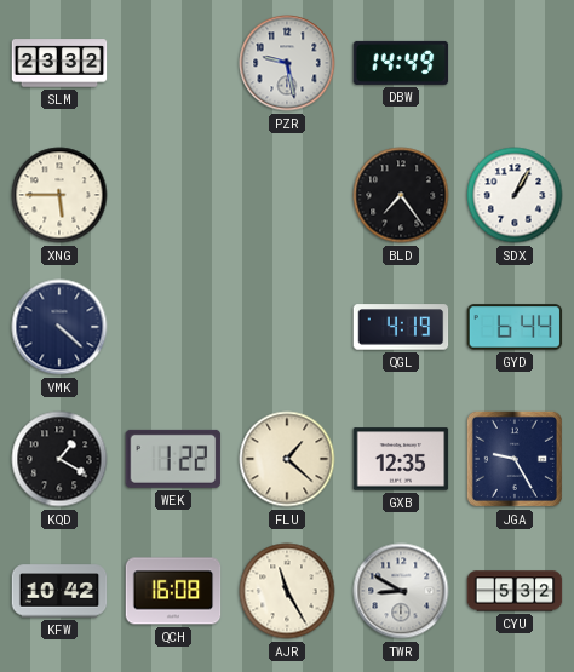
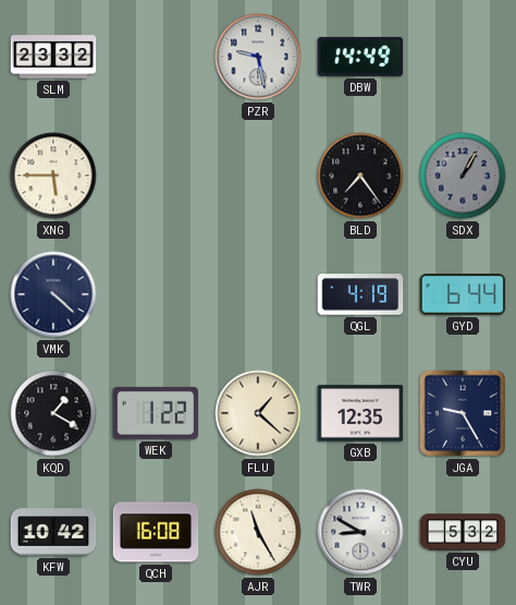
SDX dial: white -> grey (463, 176)
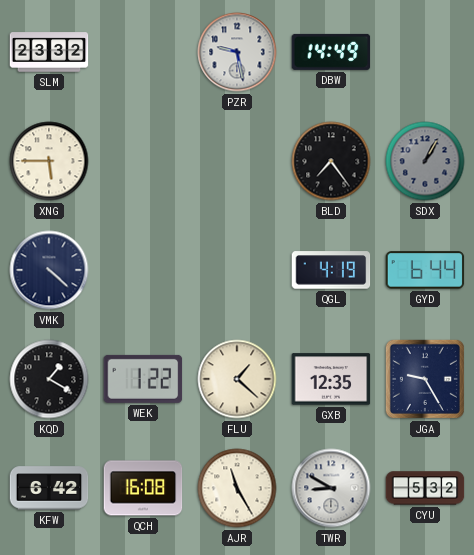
KFW: 10:42 -> 6:42 (49, 488)
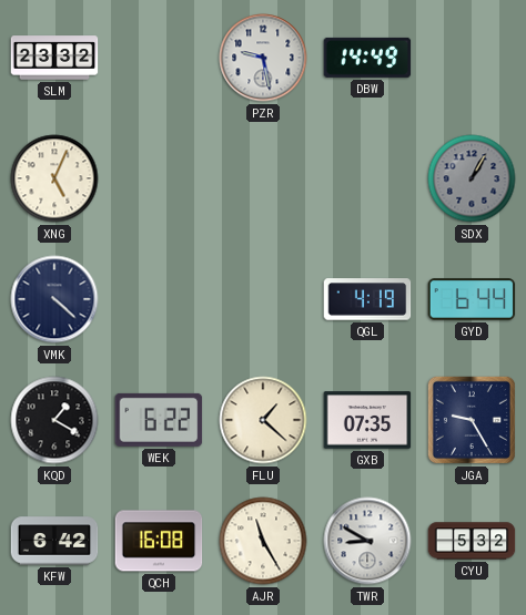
XNG: 5:45 -> 5:04 (54, 178)
BLD: 7:24 -> none (331, 161)
WEK: 1:22 -> 6:22 (159, 420)
GXB: 12:35 -> 07:35 (367, 420)
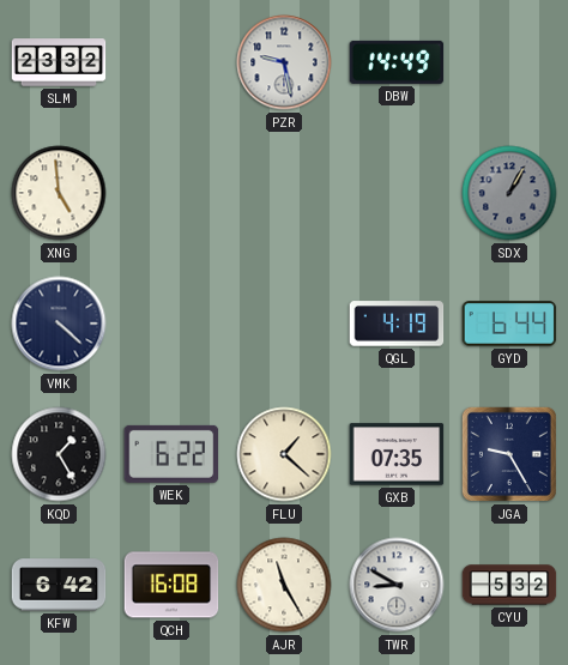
XNG: 5:04 -> 4:59 (59, 193)
KQD: 1:20 -> 1:25 (59, 454)
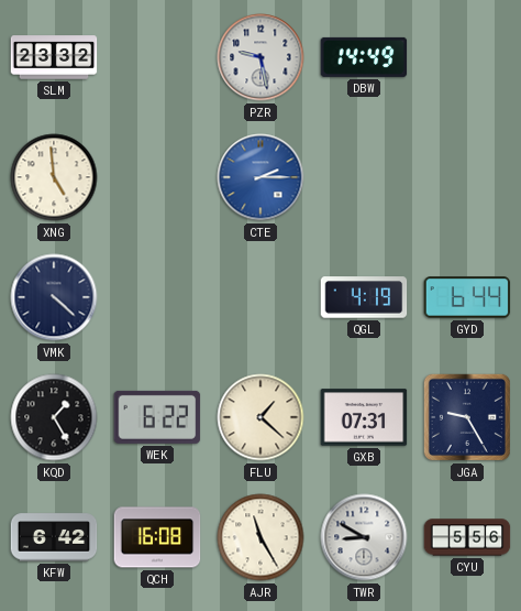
CTE: none -> 2:15 (260, 177)
SDX: 1:05 -> none (509, 193)
GXB: 07:35 -> 07:31 (364, 417)
CYU: 5:32 -> 5:56 (467, 537)
